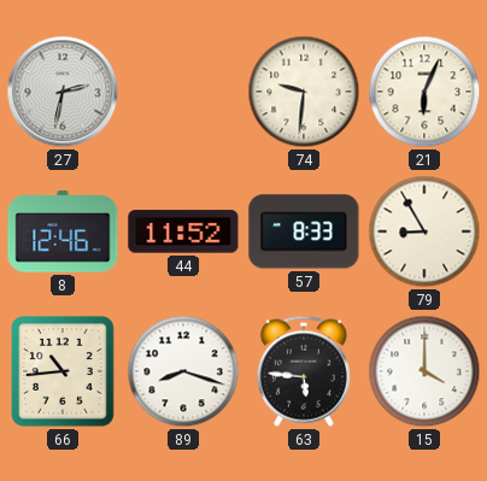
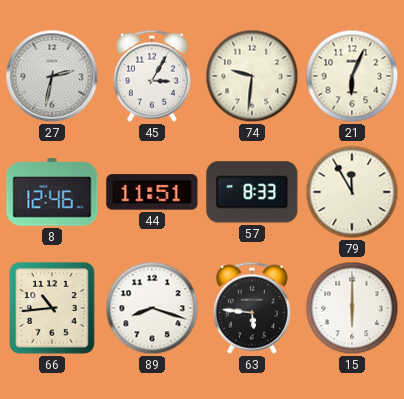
45: none -> 3:05 (152, 76)
44: 11:52 -> 11:51 (152, 192)
79: 8:55 -> 11:55 (352, 192)
15: 4:00 -> 6:00 (352, 308)
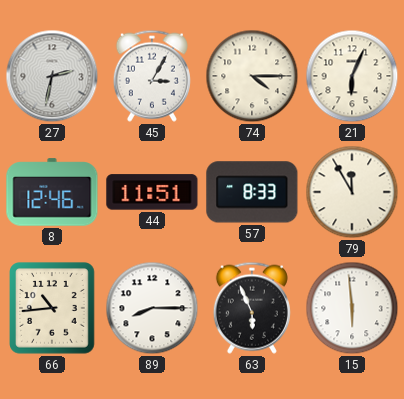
74: 9:31 -> 4:15 (252, 76)
89: 8:18 -> 8:15 (152, 308)
63: 5:46 -> 5:56 (252, 308)
15: 6:00 -> 5:59 (352, 308)
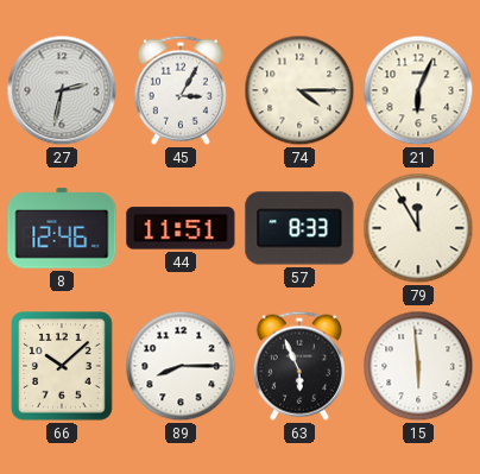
66: 10:44 -> 10:08 (62, 366)
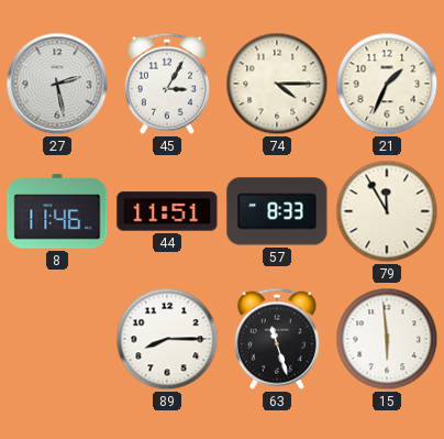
27: 2:32 -> 2:28 (57, 84)
21: 6:04 -> 1:34 (387, 84)
8: 12:46 -> 11:46 (57, 211)
66: 10:08 -> none (62, 366)
63: 5:56 -> 11:27 (277, 339)
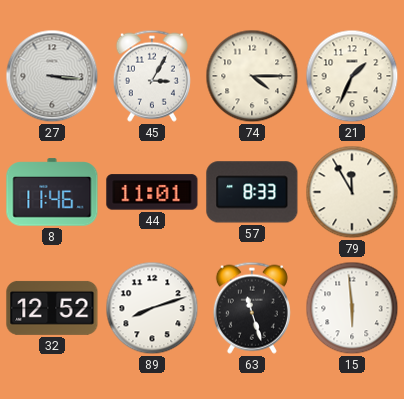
27: 2:28 -> 3:16 (52, 76)
44: 11:51 -> 11:01 (152, 192)
32: none -> 12:52 (52, 308)
89: 8:15 -> 8:12 (152, 308)
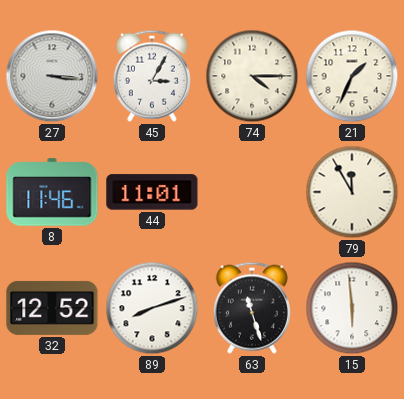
57: 8:33 -> none (252, 192)
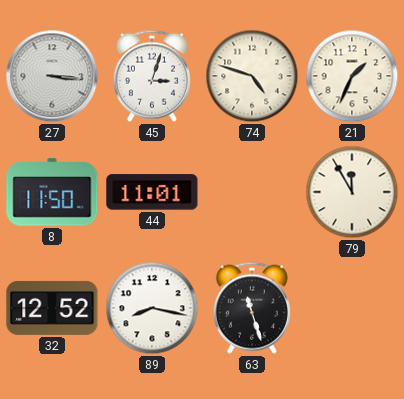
45: 3:05 -> 3:03 (152, 76)
74: 4:15 -> 4:48 (252, 76)
8: 11:46 -> 11:50 (52, 192)
89: 8:12 -> 8:17 (152, 308)
15: 5:59 -> none (352, 308)
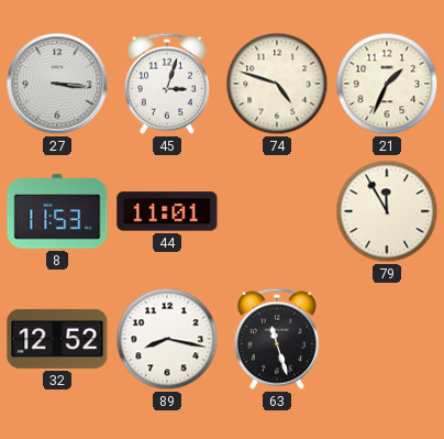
8: 11:50 -> 11:53 (57, 211)
